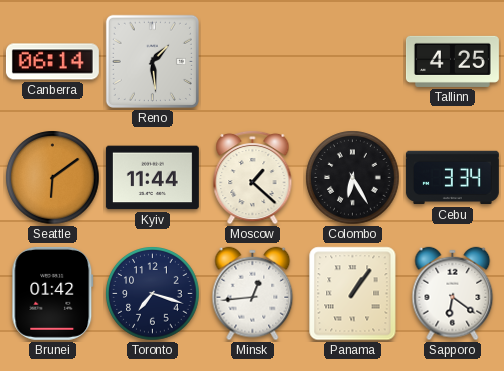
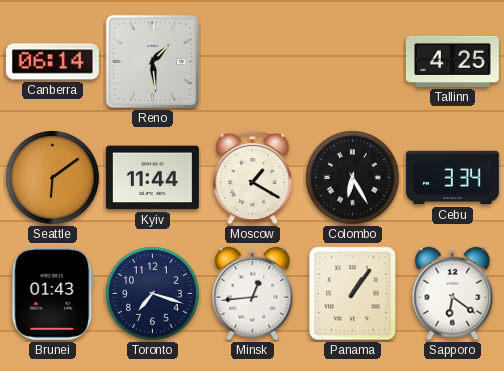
Moscow: 1:22 -> 1:20 (253, 177)
Brunei: 01:42 -> 01:43 (53, 293)
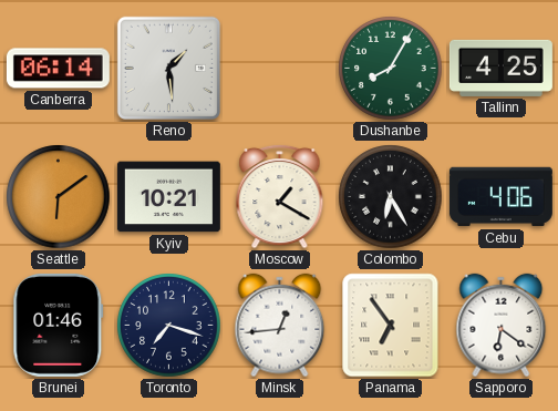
Dushanbe: none -> 8:05 (391, 69)
Kyiv: 11:44 -> 10:21 (168, 197)
Cebu: 3:34 -> 4:06 (500, 197)
Brunei: 01:43 -> 01:46 (59, 325)
Panama: 1:06 -> 6:54 (391, 326)
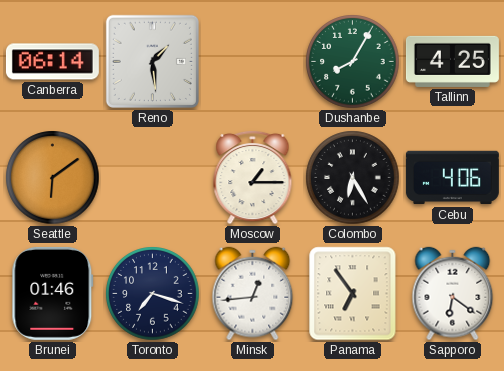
Kyiv: 10:21 -> none (168, 197)
Moscow: 1:20 -> 1:15 (253, 177)
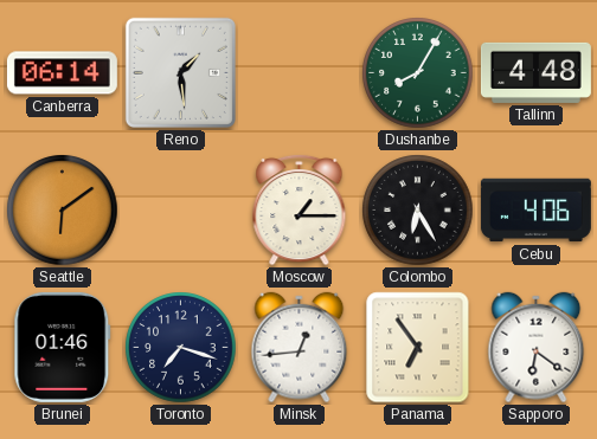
Tallinn: 4:25 -> 4:48 (535, 72)
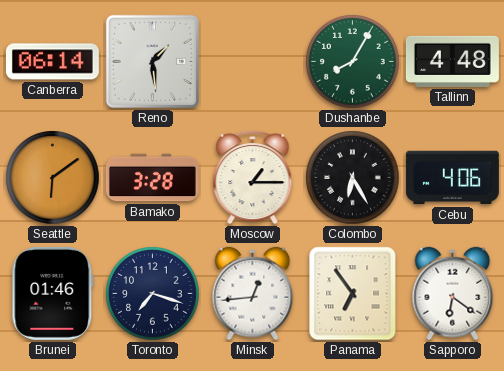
Bamako: none -> 3:28 (152, 178)
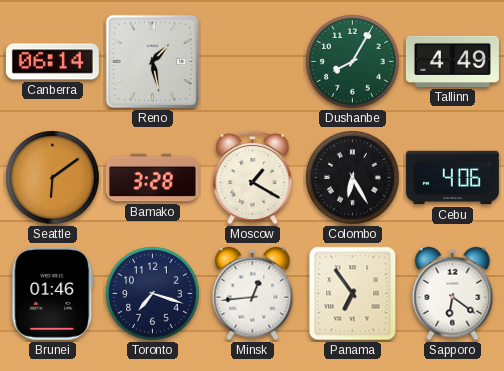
Reno: 1:29 -> 1:28 (152, 61)
Tallinn: 4:48 -> 4:49 (452, 61)
Moscow: 1:15 -> 1:20 (253, 177)
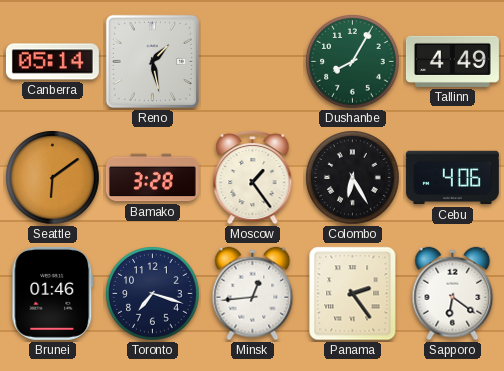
Canberra: 06:14 -> 05:14 (52, 62)
Moscow: 1:20 -> 1:24 (253, 177)
Panama: 6:54 -> 2:24 (353, 294)
